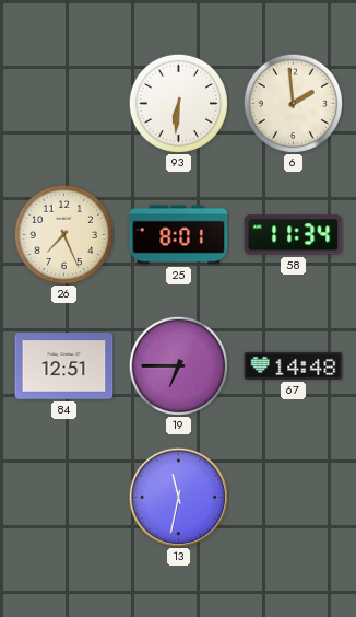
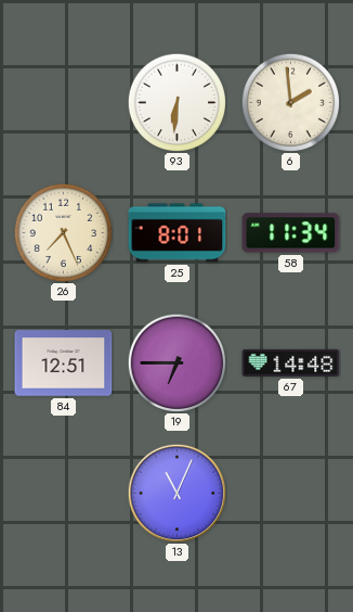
13: 11:32 -> 11:04 (176, 493)
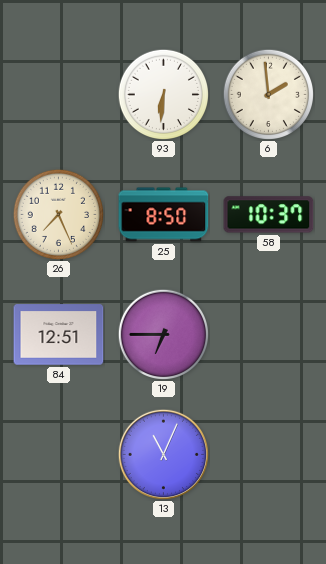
25: 8:01 -> 8:50 (164, 215)
58: 11:34 -> 10:37 (269, 215)
67: 14:48 -> none (291, 362)
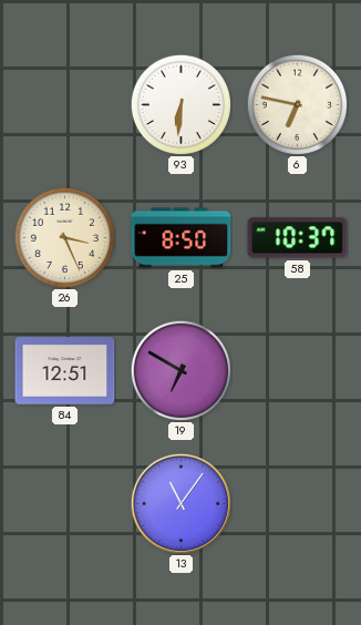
6: 1:59 -> 6:47 (297, 104)
26: 7:26 -> 3:26 (64, 237)
19: 6:45 -> 6:50 (180, 370)
13: 11:04 -> 11:06 (180, 503)
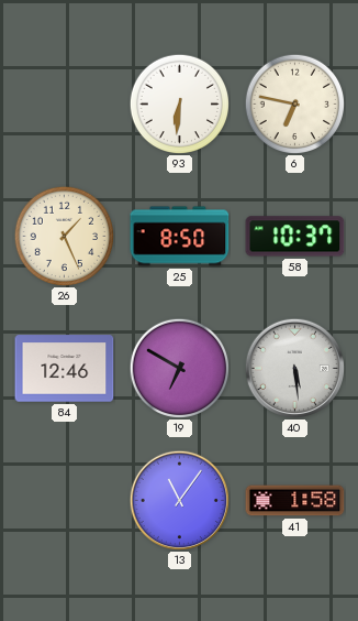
26: 3:26 -> 1:26 (64, 236)
84: 12:51 -> 12:46 (65, 369)
40: none -> 5:29 (294, 368)
41: none -> 1:58 (295, 501)
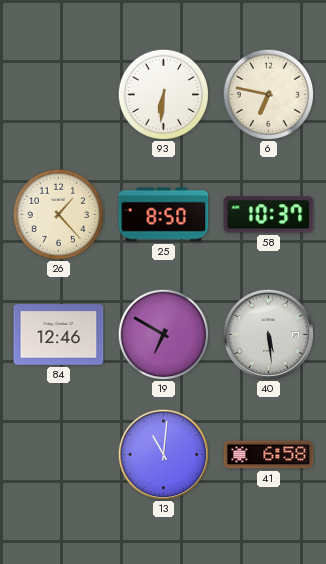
26: 1:26 -> 1:23 (58, 214)
13: 11:06 -> 11:01 (163, 454)
41: 1:58 -> 6:58 (269, 455)
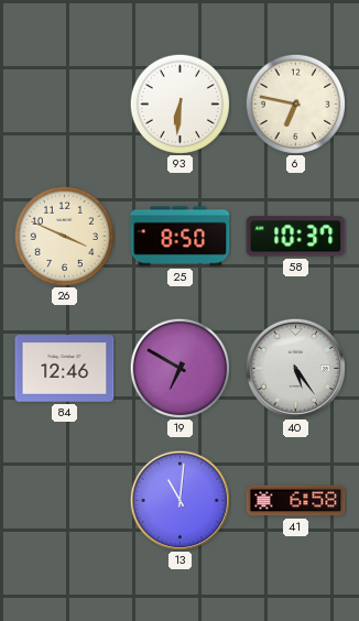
26: 1:23 -> 3:49 (64, 236)
40: 5:29 -> 5:24 (295, 368)
